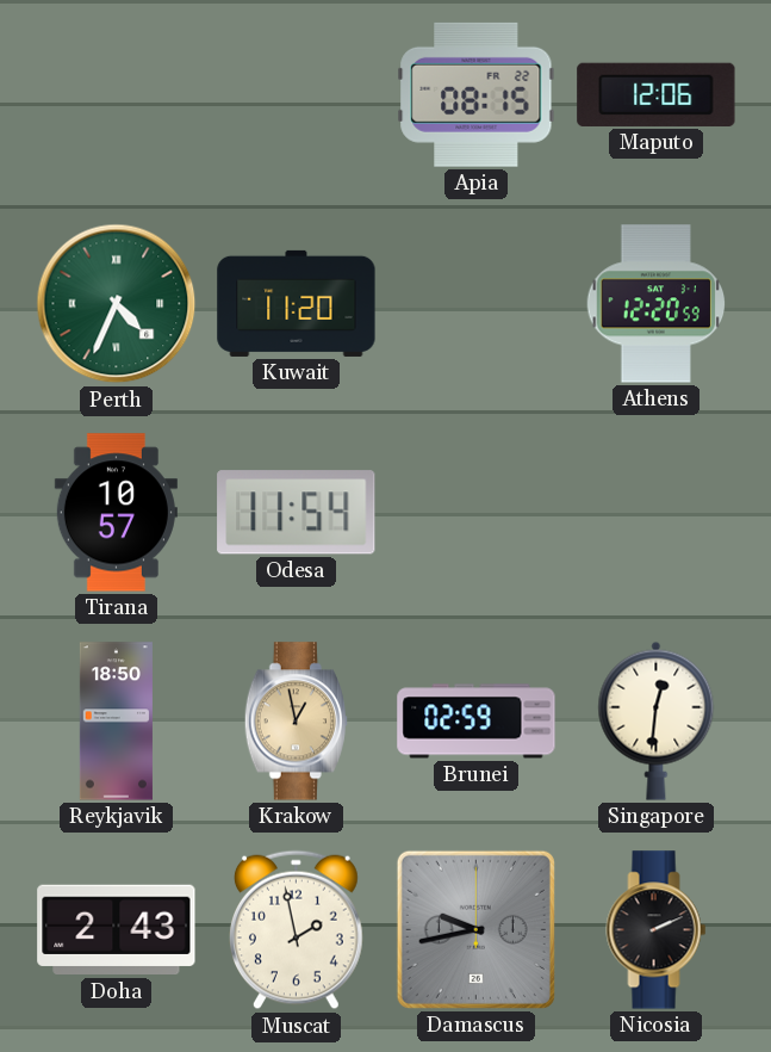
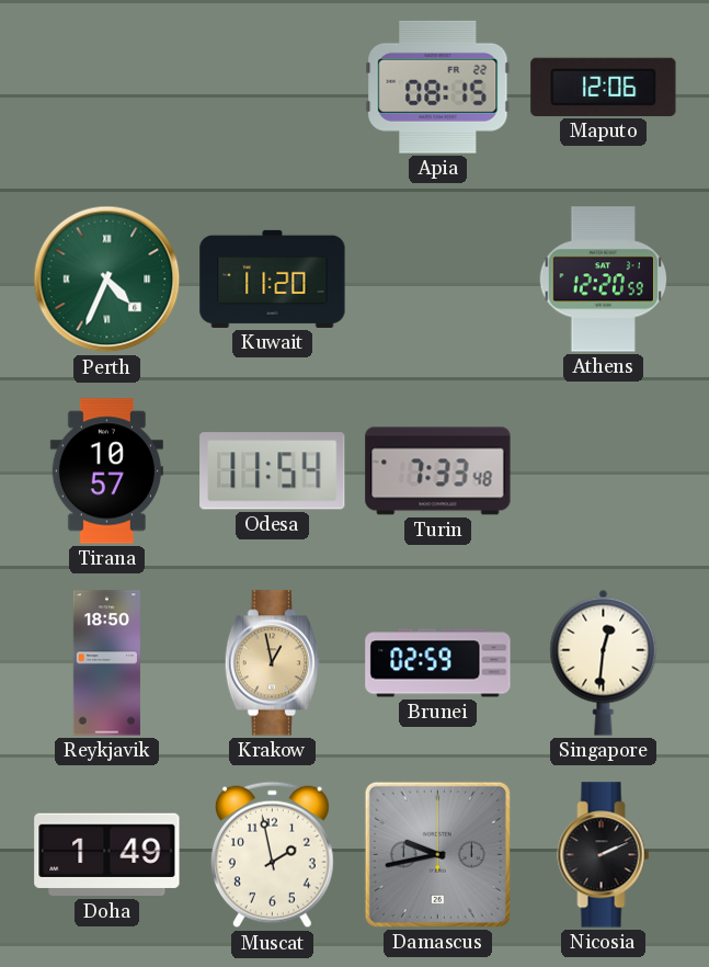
Turin: none -> 7:33 (438, 471)
Doha: 2:43 -> 1:49 (107, 855)
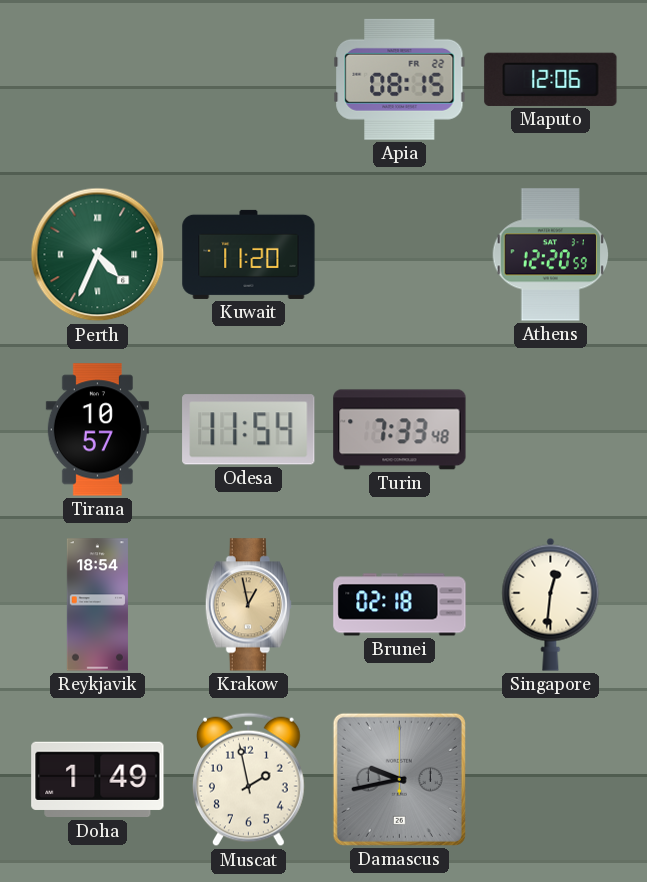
Reykjavik: 18:50 -> 18:54 (97, 605)
Brunei: 02:59 -> 02:18 (400, 605)
Nicosia: 2:11 -> none (604, 855)
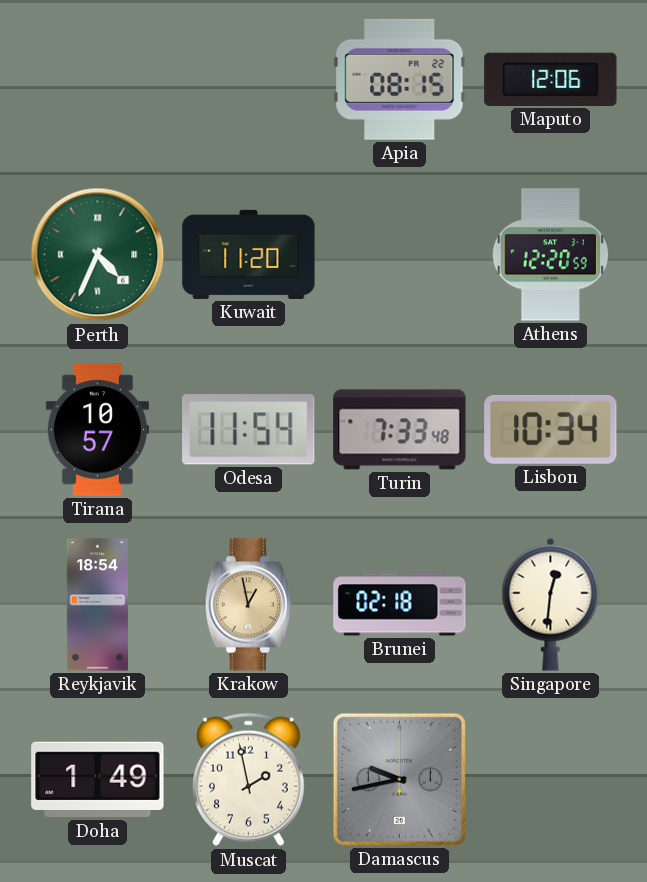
Lisbon: none -> 10:34 (551, 429)
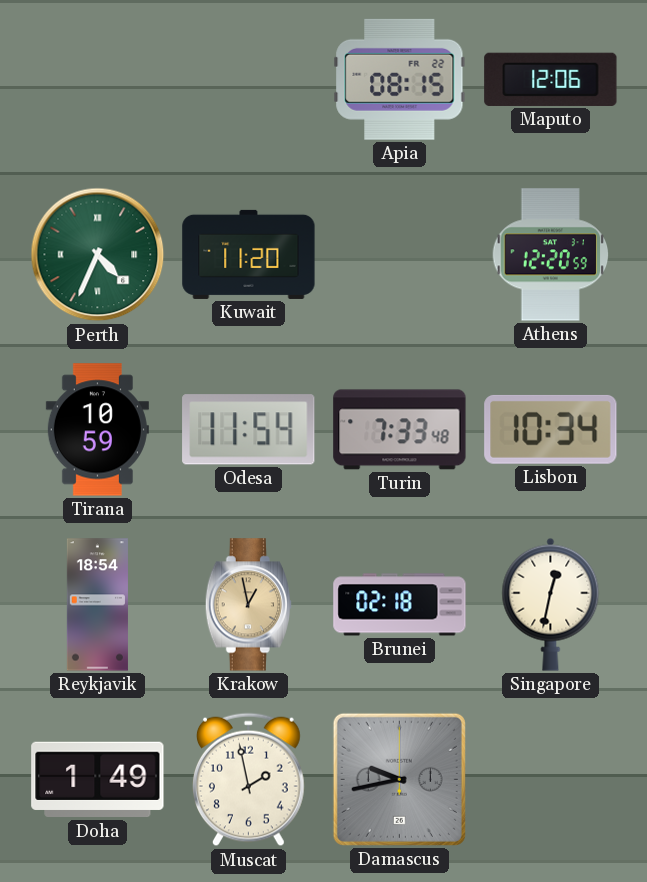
Tirana: 10:57 -> 10:59 (97, 430)
Singapore: 12:31 -> 12:32 (551, 604)
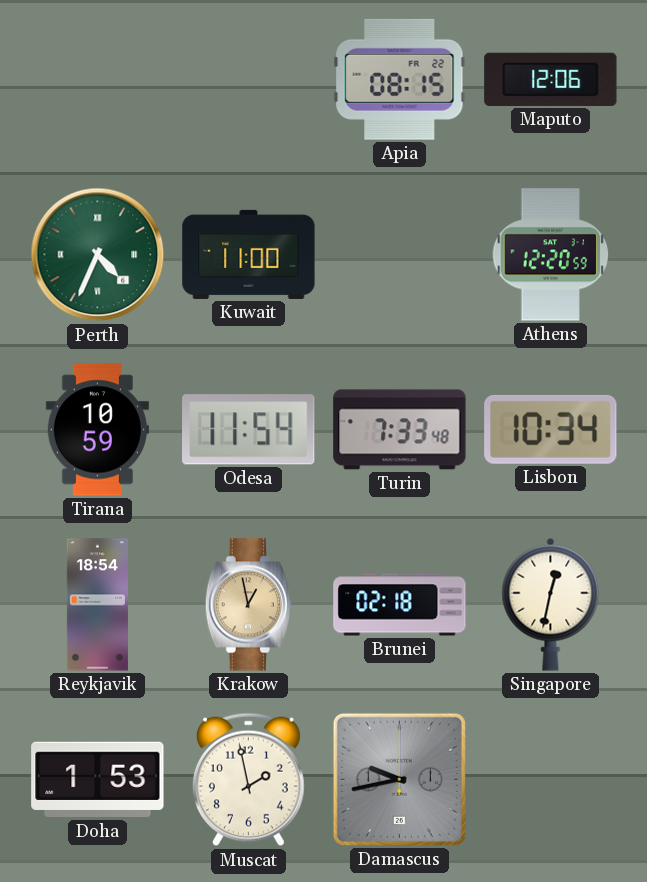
Kuwait: 11:20 -> 11:00 (249, 254)
Doha: 1:49 -> 1:53 (98, 780)
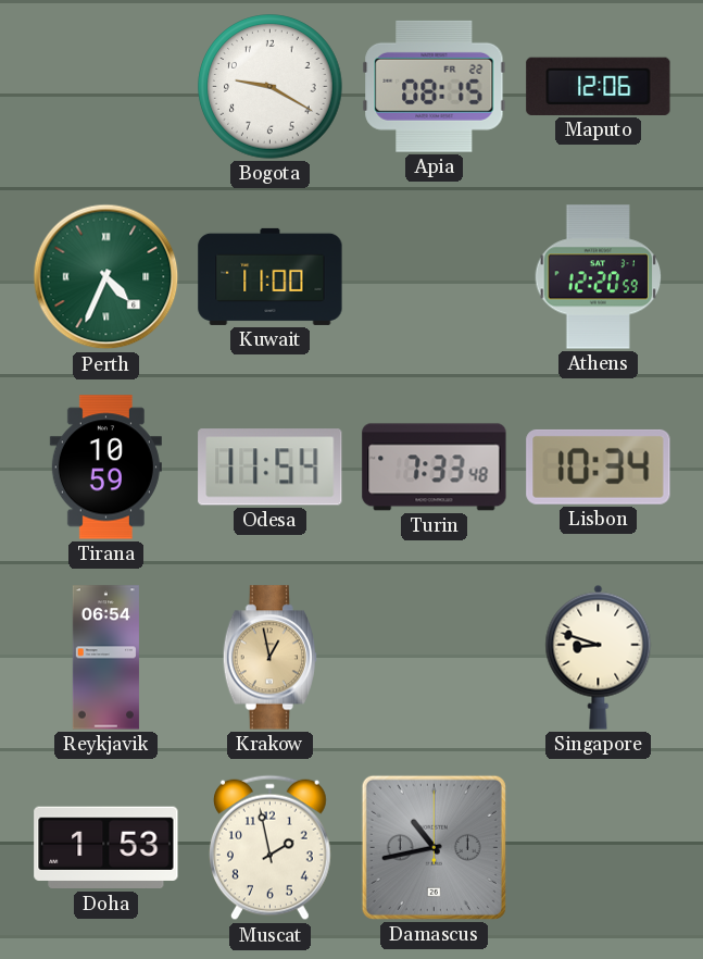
Bogota: none -> 9:20 (271, 87)
Reykjavik: 18:54 -> 06:54 (105, 658)
Brunei: 02:18 -> none (400, 605)
Singapore: 12:32 -> 8:48 (599, 657)
Damascus: 9:43 -> 10:43 (434, 847)
